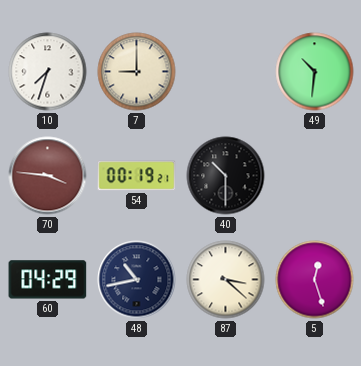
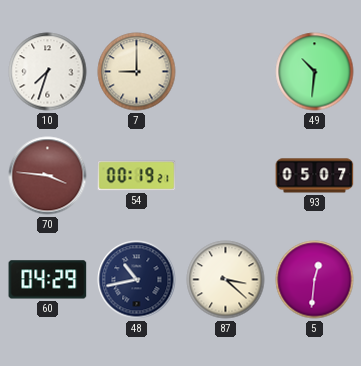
40: 10:30 -> none (226, 176)
93: none -> 05:07 (315, 176)
5: 12:27 -> 12:31 (315, 280)
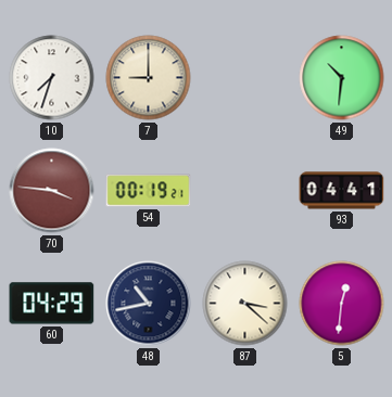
93: 05:07 -> 04:41 (342, 191)
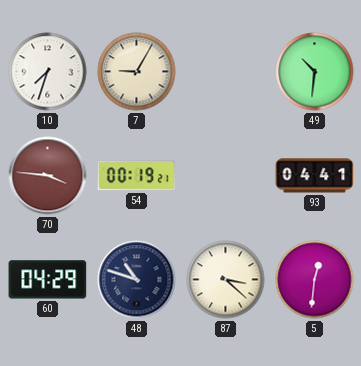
7: 9:00 -> 9:05 (137, 72)
48: 10:43 -> 10:48 (137, 280)
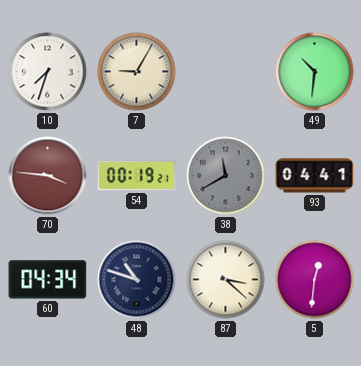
38: none -> 11:40 (226, 176)
60: 04:29 -> 04:34 (48, 280)
